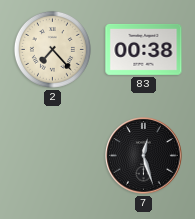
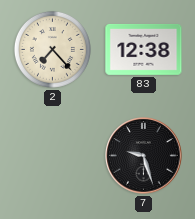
83: 00:38 -> 12:38 (144, 49)
7: 12:27 -> 9:27 (144, 156)
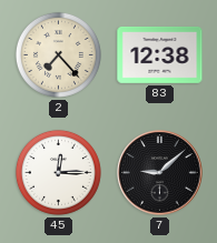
45: none -> 12:15 (58, 172)
7: 9:27 -> 9:08 (160, 173)
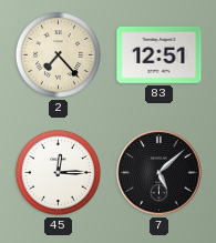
83: 12:38 -> 12:51 (160, 54)
7: 9:08 -> 5:08 (160, 173)
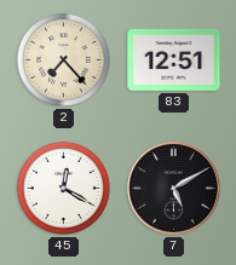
45: 12:15 -> 12:20 (63, 188)
7: 5:08 -> 5:10 (174, 189)
